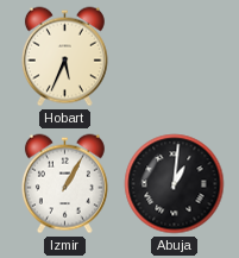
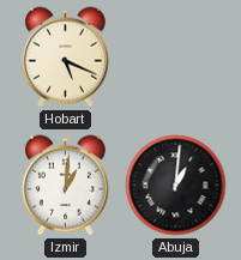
Hobart: 5:34 -> 5:19 (65, 58)
Izmir: 1:05 -> 1:01 (65, 186)
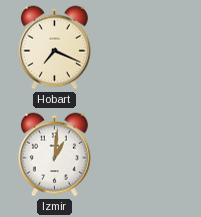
Hobart: 5:19 -> 7:19 (54, 48)
Abuja: 1:01 -> none (176, 186)
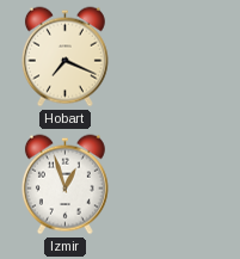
Izmir: 1:01 -> 12:57 (64, 185)
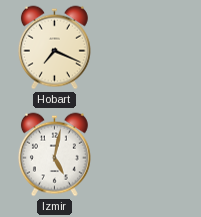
Izmir: 12:57 -> 5:02 (54, 155)
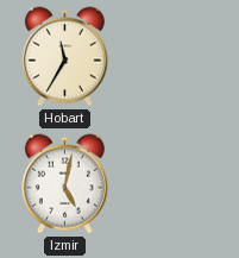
Hobart: 7:19 -> 11:35 (64, 57)
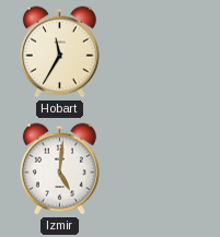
Izmir: 5:02 -> 5:01 (59, 169)
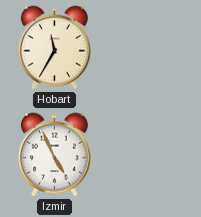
Izmir: 5:01 -> 4:56 (54, 155)
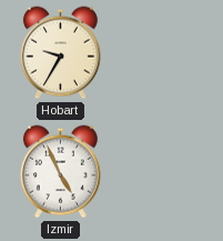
Hobart: 11:35 -> 9:35 (60, 53)
